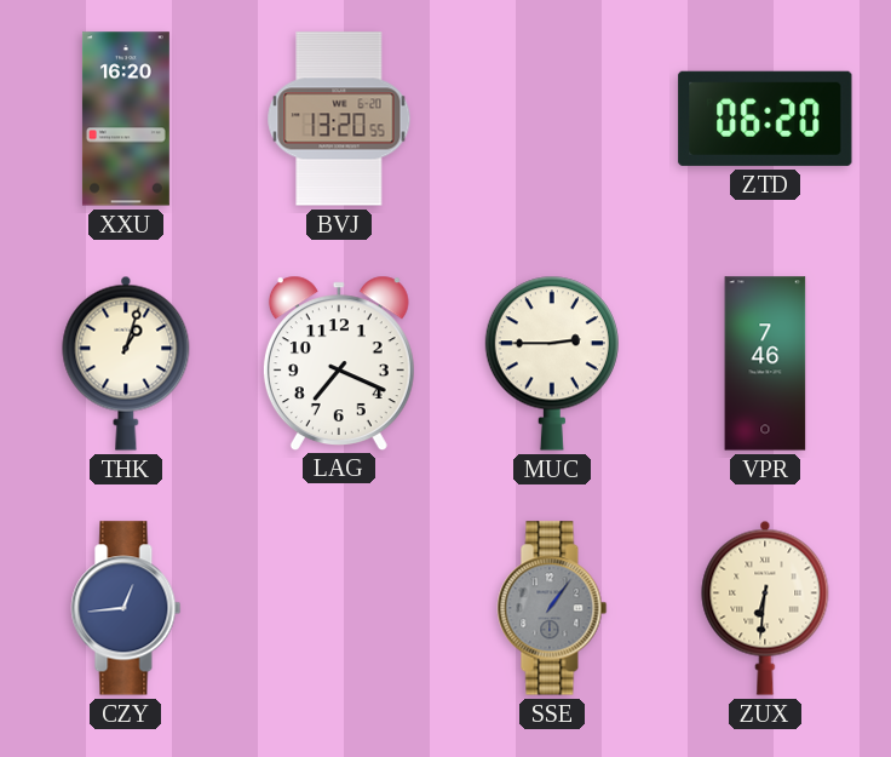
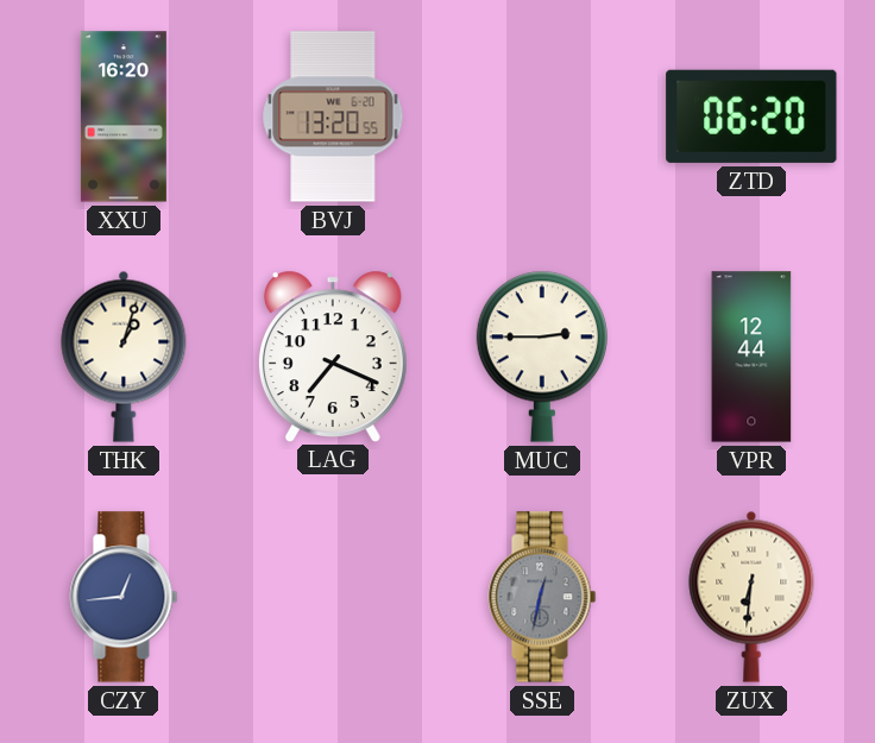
VPR: 7:46 -> 12:44 (751, 357)
SSE: 1:06 -> 12:32 (542, 597)
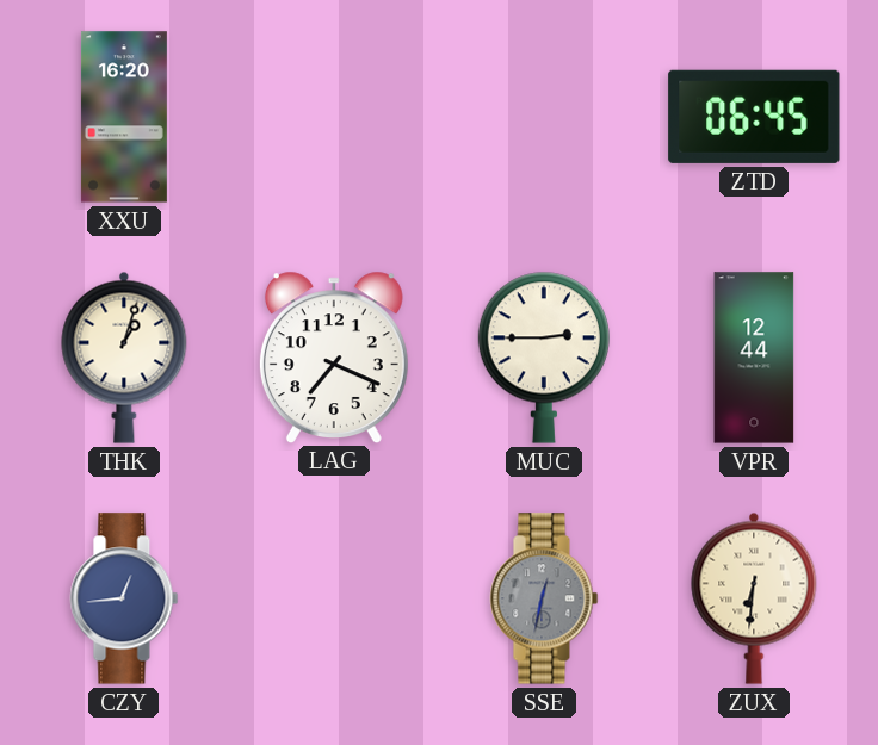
BVJ: 13:20 -> none (333, 117)
ZTD: 06:20 -> 06:45 (754, 117)
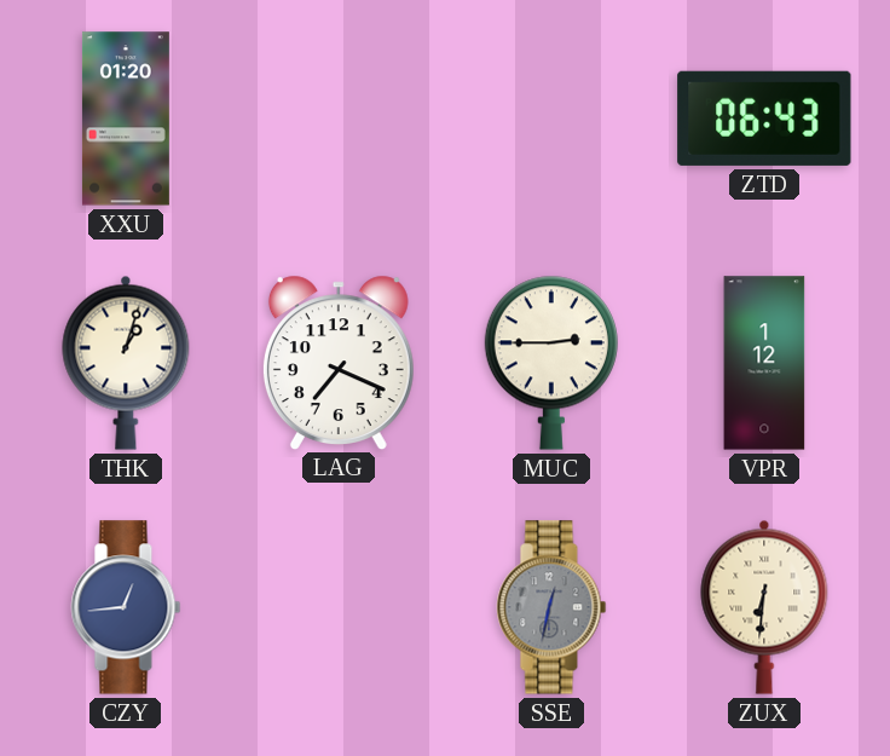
XXU: 16:20 -> 01:20 (126, 119)
ZTD: 06:45 -> 06:43 (764, 119)
VPR: 12:44 -> 1:12 (764, 363)
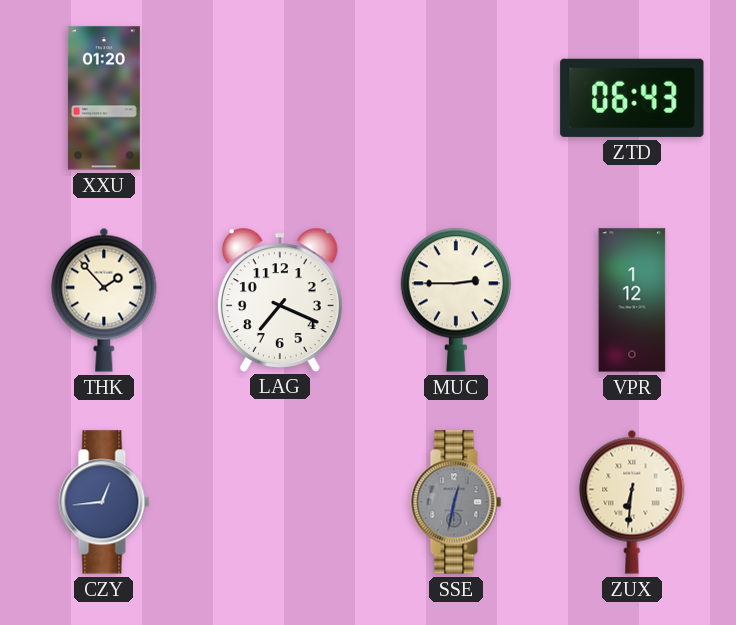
THK: 1:03 -> 1:53 (104, 300)
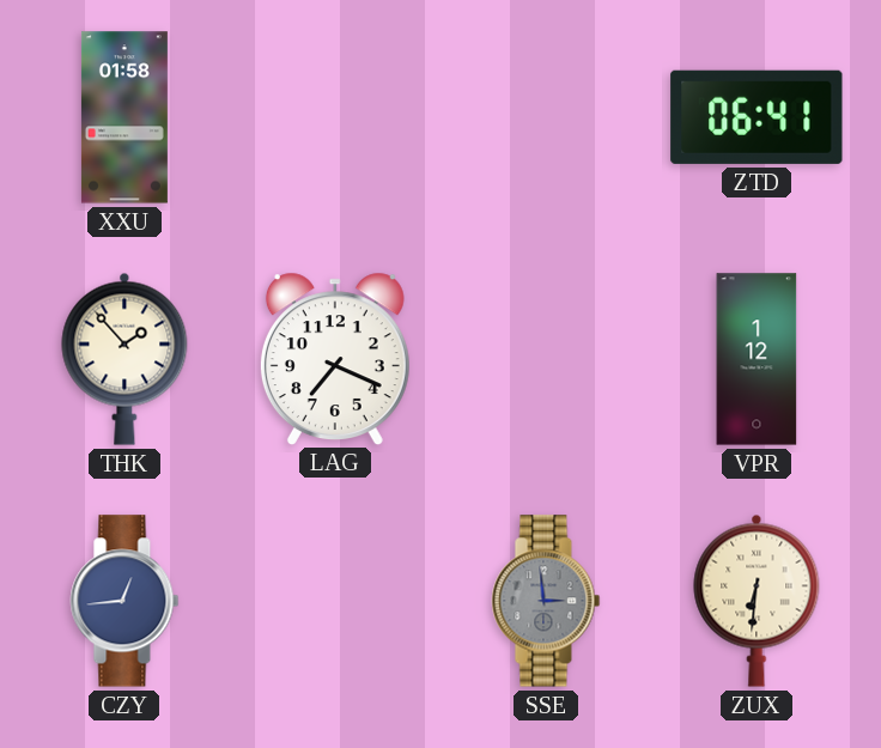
XXU: 01:20 -> 01:58 (124, 117)
ZTD: 06:43 -> 06:41 (757, 117)
MUC: 2:45 -> none (456, 300)
SSE: 12:32 -> 2:59 (546, 601)
